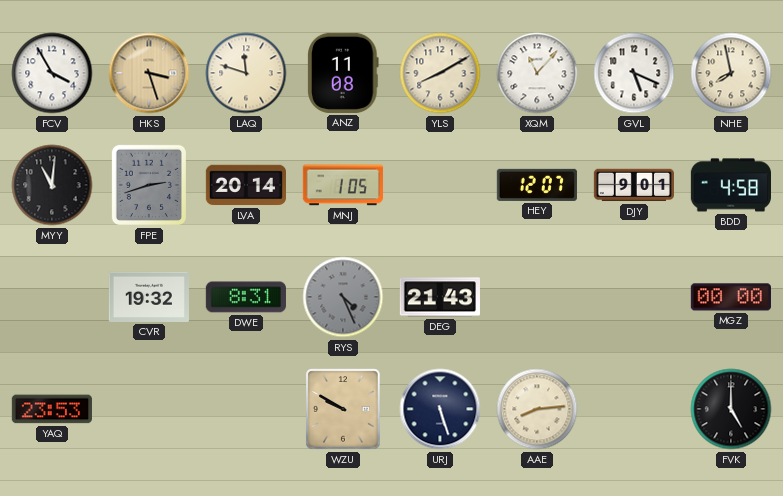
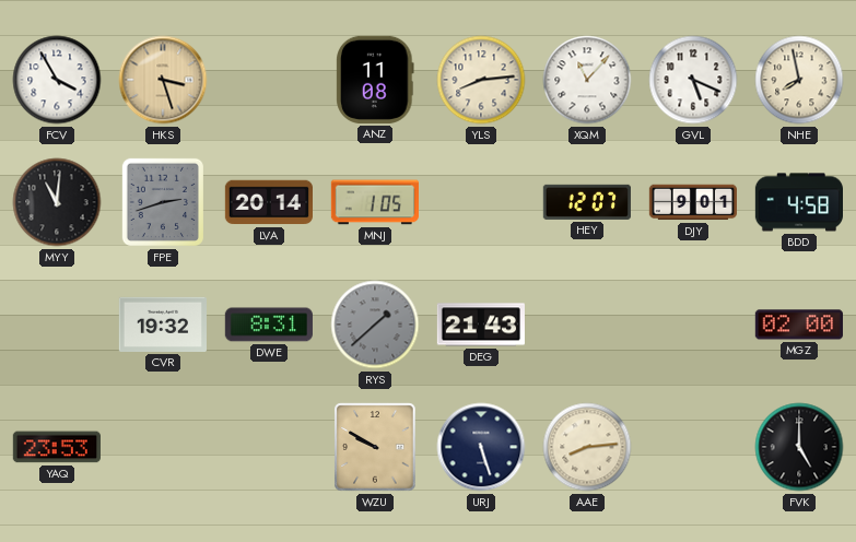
LAQ: 11:48 -> none (246, 73)
YLS: 8:10 -> 8:14 (481, 80)
RYS: 4:26 -> 1:38 (375, 325)
MGZ: 00:00 -> 02:00 (799, 325)
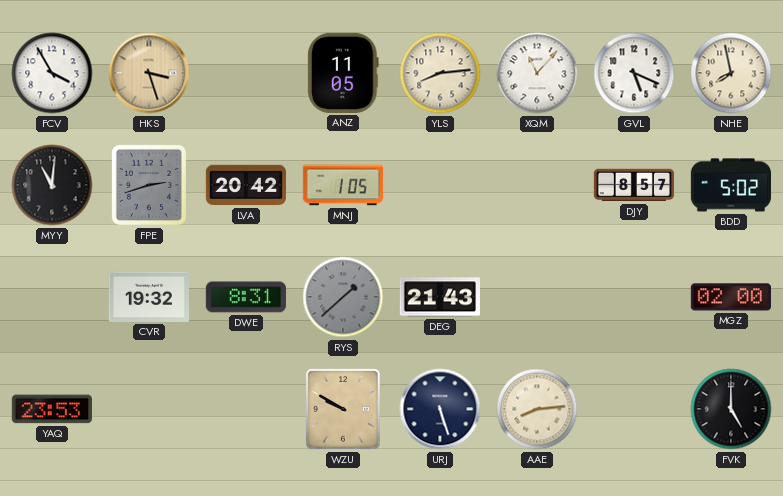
ANZ: 11:08 -> 11:05 (343, 73)
LVA: 20:14 -> 20:42 (245, 185)
HEY: 12:07 -> none (587, 202)
DJY: 9:01 -> 8:57 (633, 185)
BDD: 4:58 -> 5:02 (730, 185)
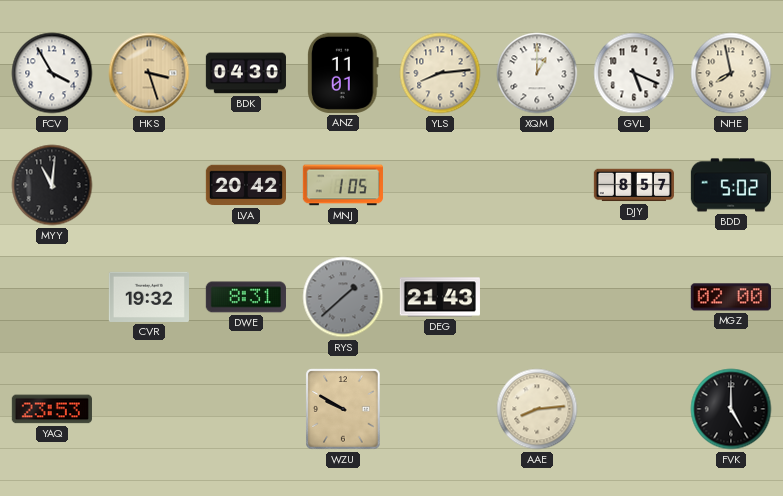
BDK: none -> 04:30 (245, 73)
ANZ: 11:05 -> 11:01 (343, 73)
XQM: 11:07 -> 1:00 (537, 73)
FPE: 2:42 -> none (149, 185)
URJ: 5:27 -> none (440, 409)
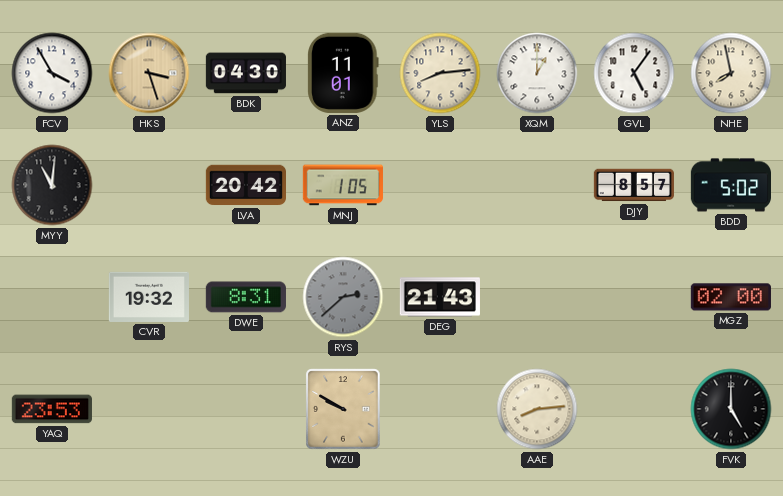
GVL: 5:19 -> 5:06 (634, 73)
RYS: 1:38 -> 2:38 (343, 297)
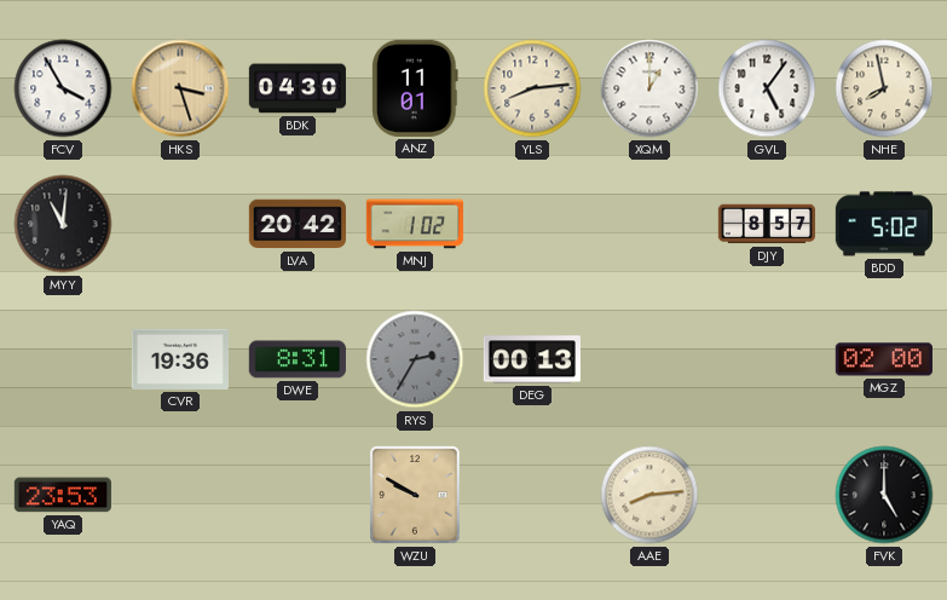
MNJ: 1:05 -> 1:02 (414, 224)
CVR: 19:32 -> 19:36 (180, 359)
RYS: 2:38 -> 2:35 (415, 359)
DEG: 21:43 -> 00:13 (532, 359)
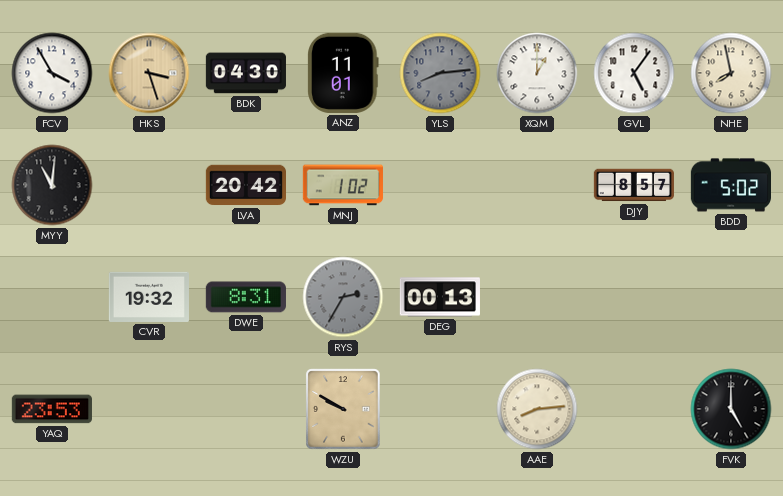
YLS dial: cream -> grey (440, 73)
CVR: 19:36 -> 19:32 (149, 297)
MGZ: 02:00 -> none (884, 359)
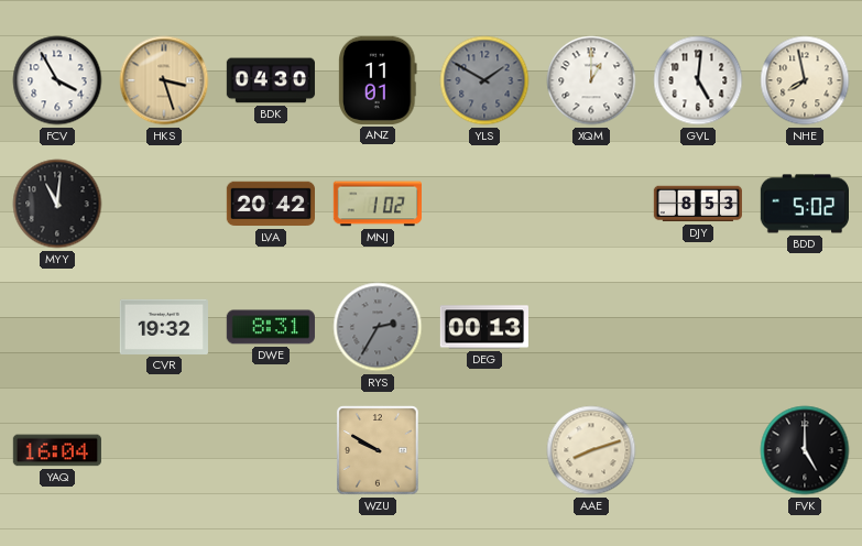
YLS: 8:14 -> 1:50 (484, 80)
GVL: 5:06 -> 5:01 (698, 80)
DJY: 8:57 -> 8:53 (697, 204)
YAQ: 23:53 -> 16:04 (57, 450)
AAE: 8:14 -> 8:12 (591, 450)
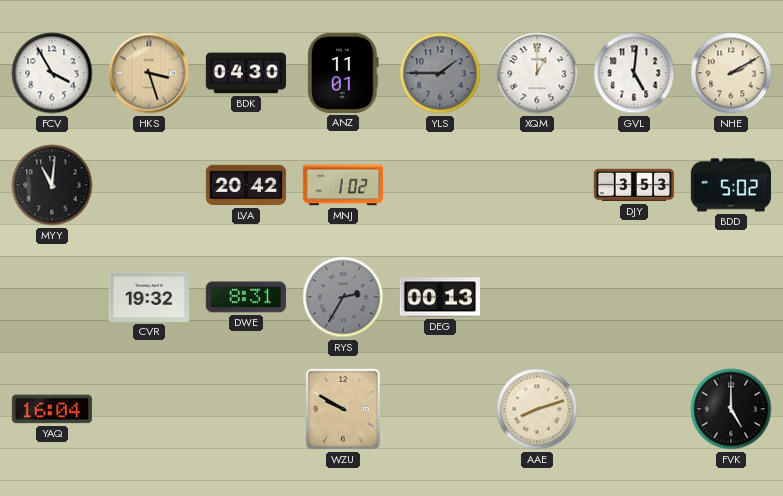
YLS: 1:50 -> 1:45 (440, 73)
NHE: 7:58 -> 2:10 (731, 73)
DJY: 8:53 -> 3:53 (633, 185)
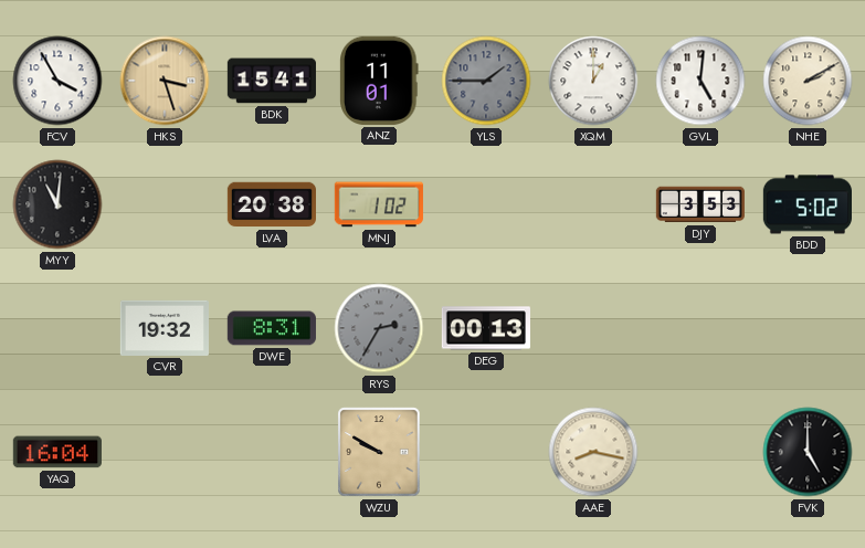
BDK: 04:30 -> 15:41 (271, 81)
LVA: 20:42 -> 20:38 (271, 204)
AAE: 8:12 -> 8:17 (593, 452)
